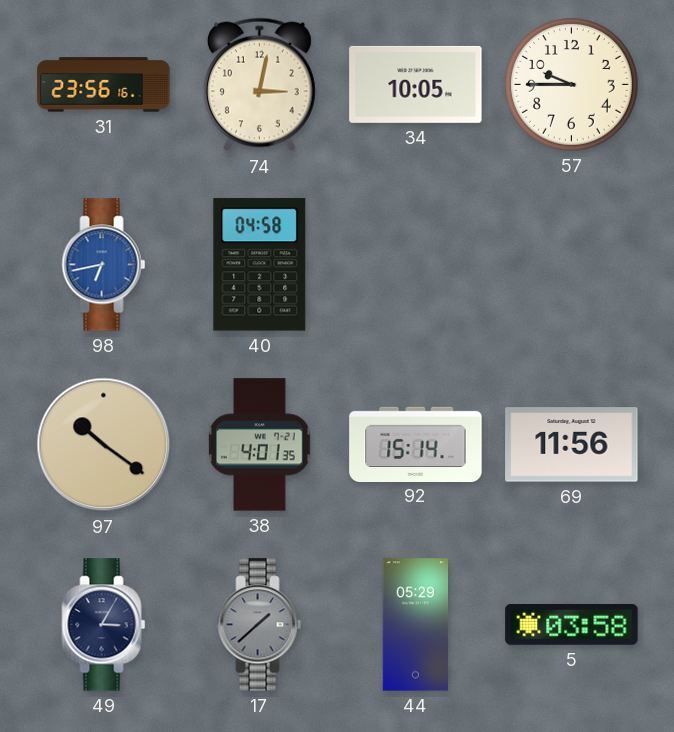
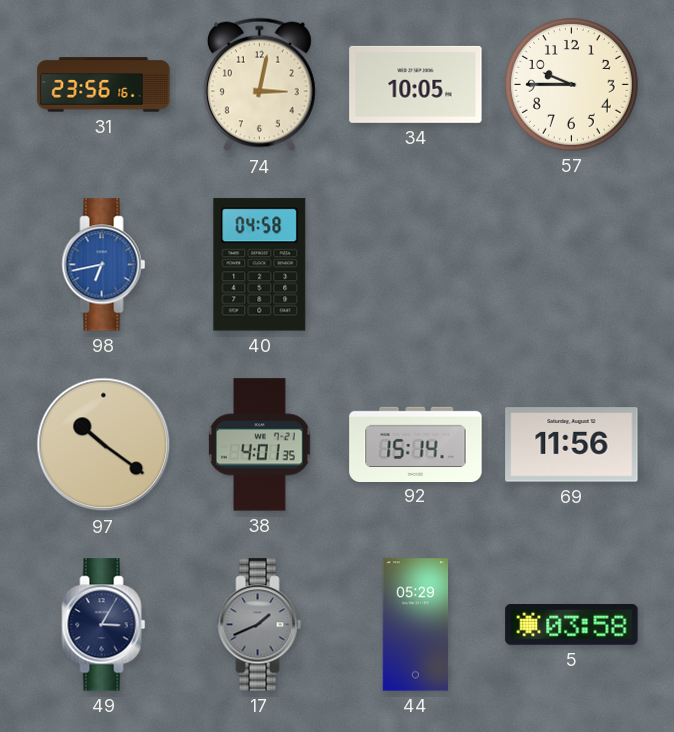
17: 1:38 -> 1:41 (260, 625)
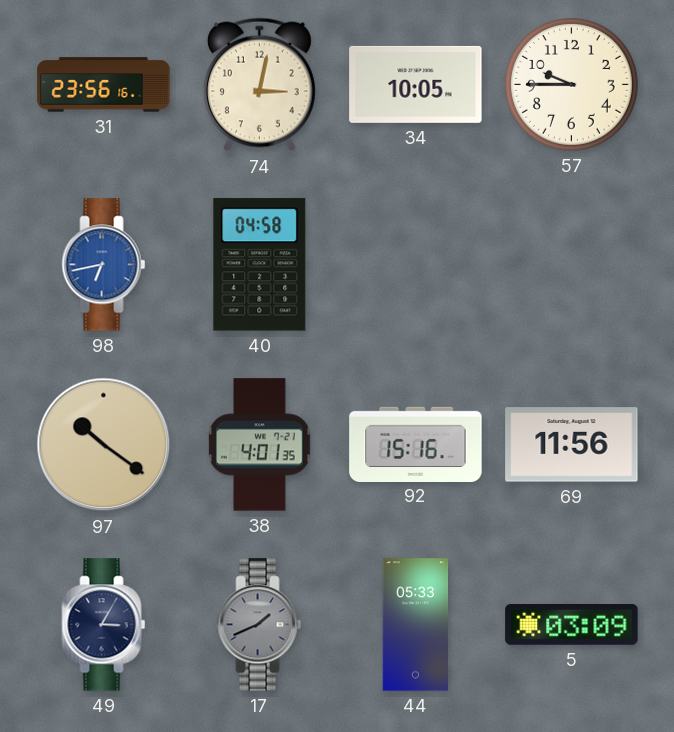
92: 15:14 -> 15:16 (416, 444)
44: 05:29 -> 05:33 (416, 625)
5: 03:58 -> 03:09 (572, 625)
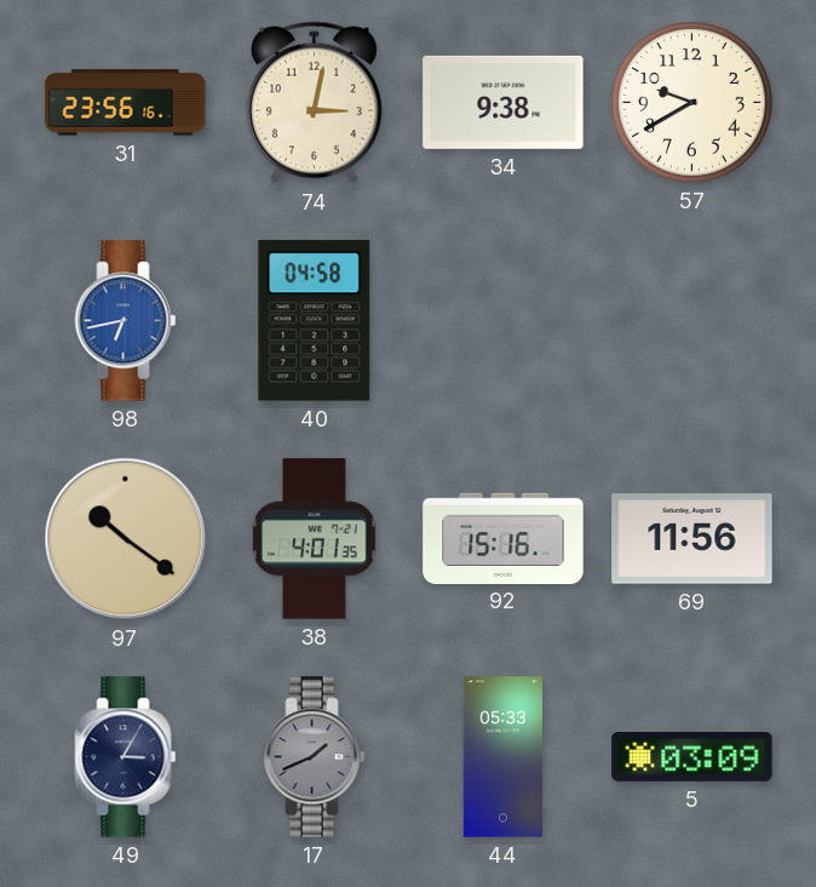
34: 10:05 -> 9:38 (504, 102)
57: 9:45 -> 9:40 (693, 103)
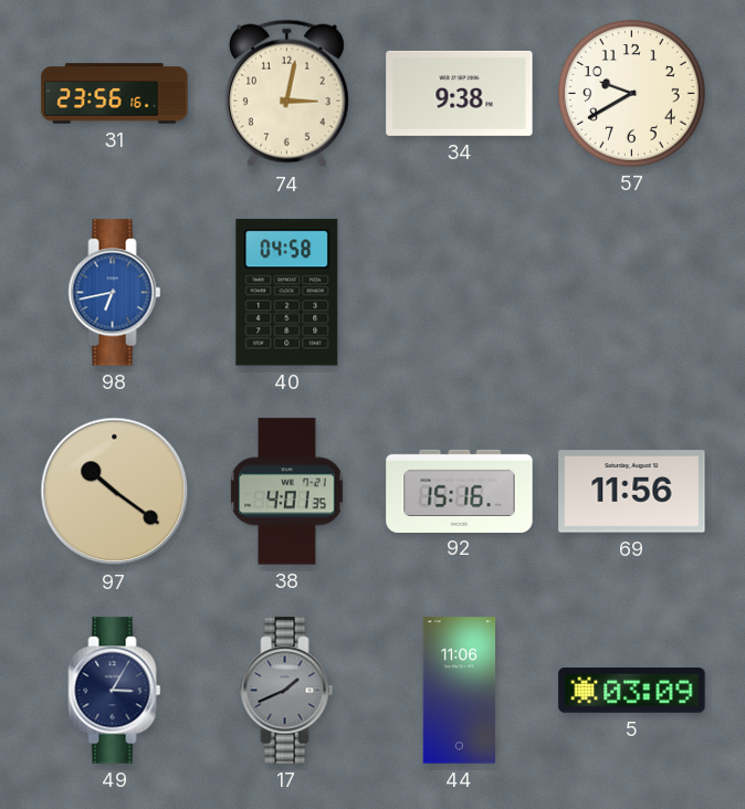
44: 05:33 -> 11:06 (460, 691)
